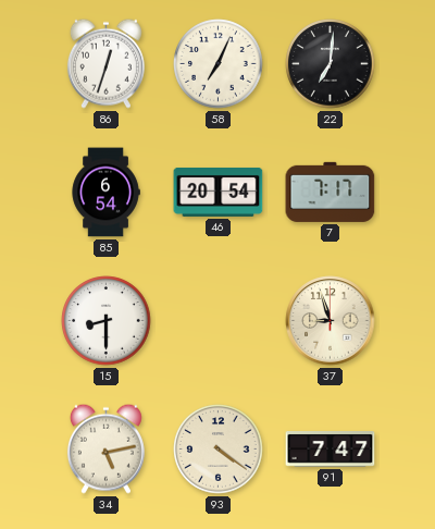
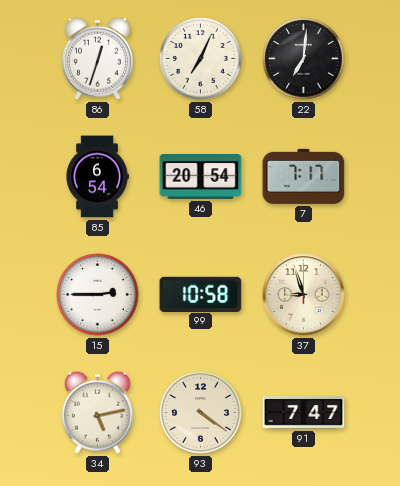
15: 8:30 -> 2:45 (98, 295)
99: none -> 10:58 (201, 294)
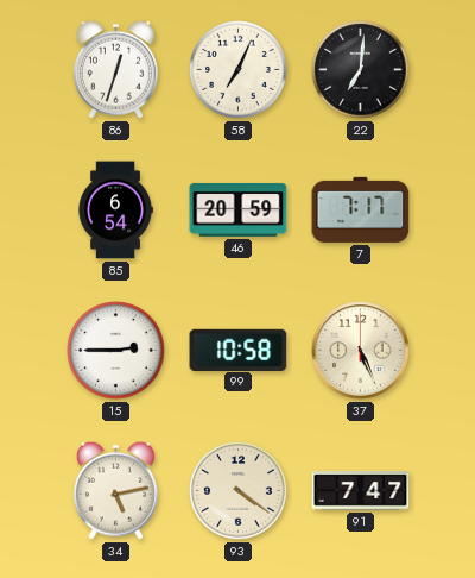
46: 20:54 -> 20:59 (239, 209)
37: 8:57 -> 5:26 (361, 351)
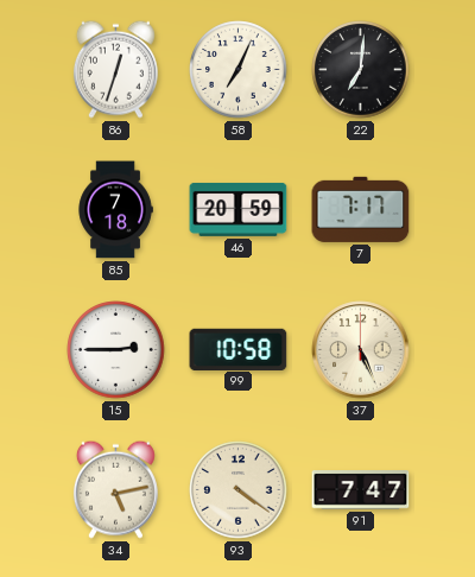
85: 6:54 -> 7:18 (115, 210)
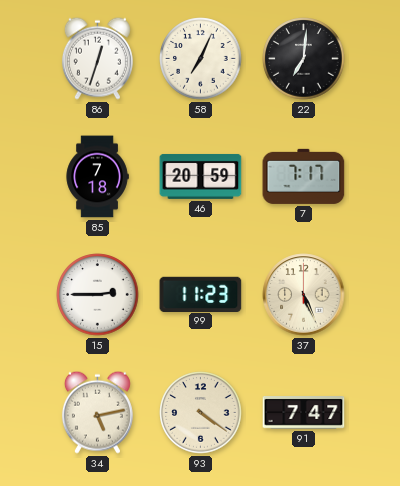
99: 10:58 -> 11:23 (201, 294)
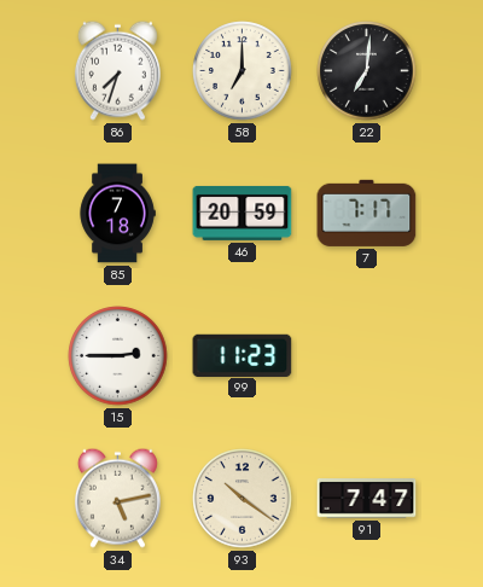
86: 12:33 -> 7:33 (117, 70)
58: 7:04 -> 7:00 (243, 71)
37: 5:26 -> none (304, 295)
93: 4:21 -> 10:21 (243, 499)
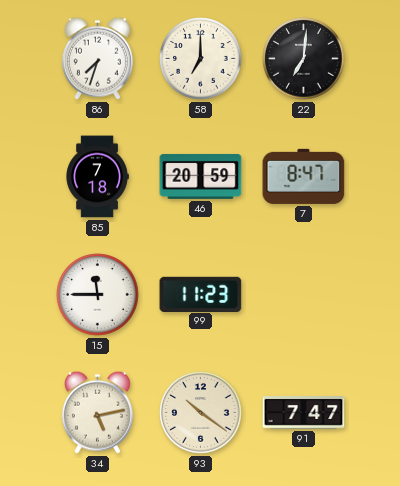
7: 7:17 -> 8:47 (304, 176)
15: 2:45 -> 11:45 (98, 295)
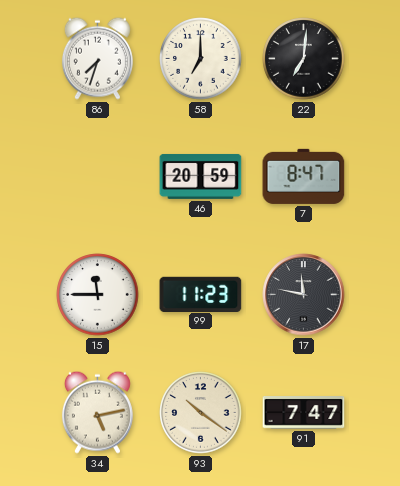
85: 7:18 -> none (97, 177)
17: none -> 11:47 (304, 295)
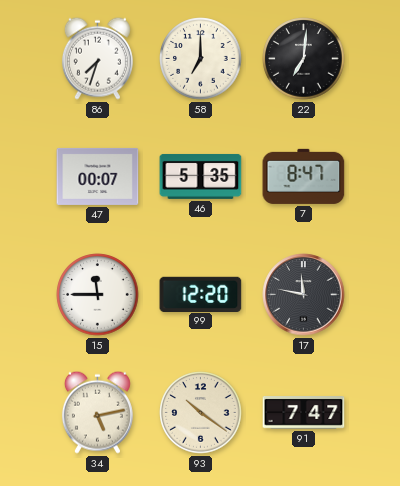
47: none -> 00:07 (98, 176)
46: 20:59 -> 5:35 (201, 176)
99: 11:23 -> 12:20 (201, 294)
